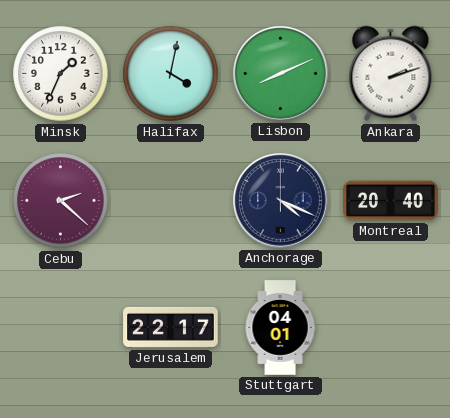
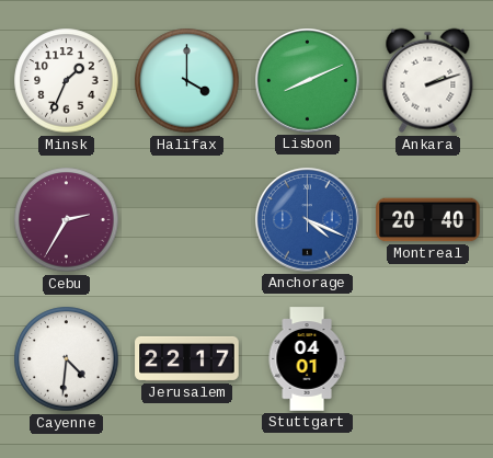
Halifax: 4:02 -> 4:00 (187, 81)
Cebu: 2:22 -> 2:35 (67, 220)
Anchorage dial: navy -> blue (308, 220)
Cayenne: none -> 4:31 (67, 359)
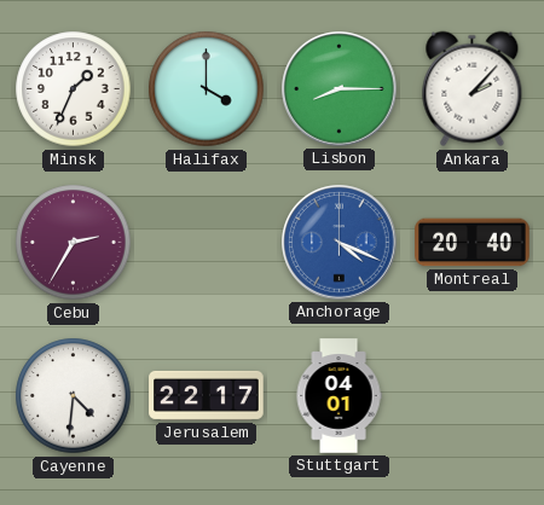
Lisbon: 8:11 -> 8:15 (340, 89)
Ankara: 2:12 -> 2:07 (473, 89)
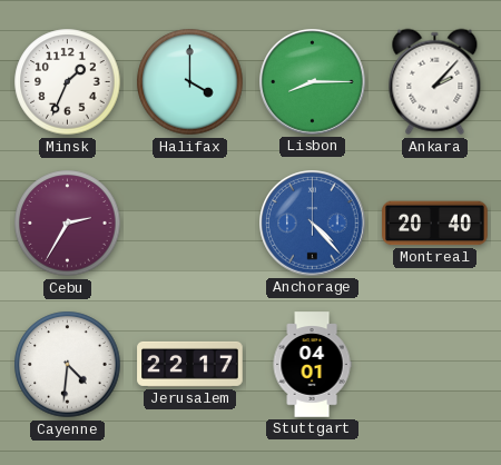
Anchorage: 4:19 -> 4:23 (313, 224)
